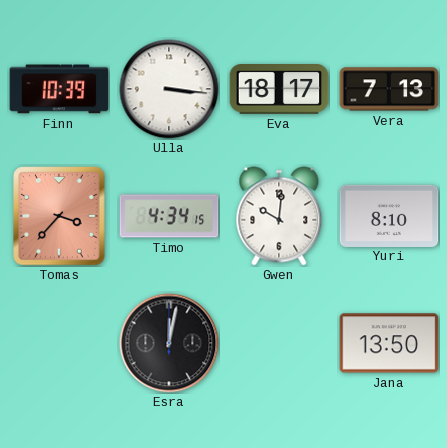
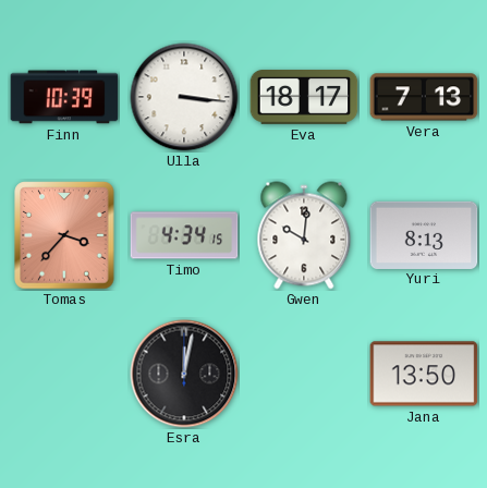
Yuri: 8:10 -> 8:13 (424, 234)
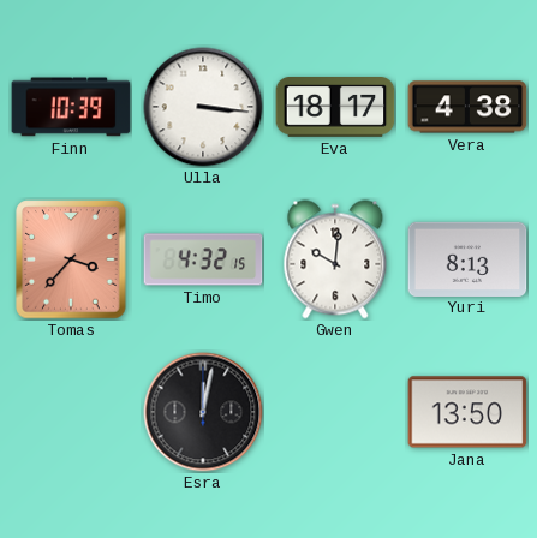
Vera: 7:13 -> 4:38 (467, 107)
Timo: 4:34 -> 4:32 (203, 259)
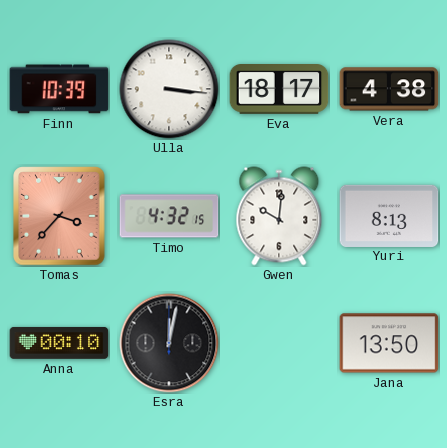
Anna: none -> 00:10 (59, 343)
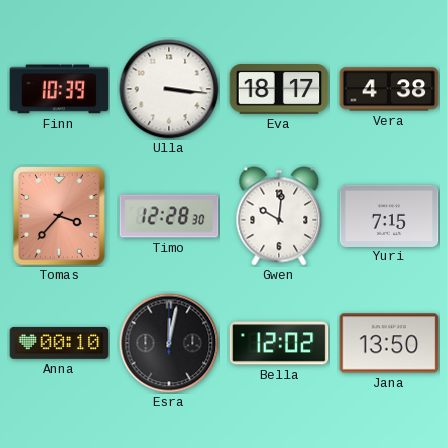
Timo: 4:32 -> 12:28 (169, 216)
Yuri: 8:13 -> 7:15 (389, 215)
Bella: none -> 12:02 (279, 343)
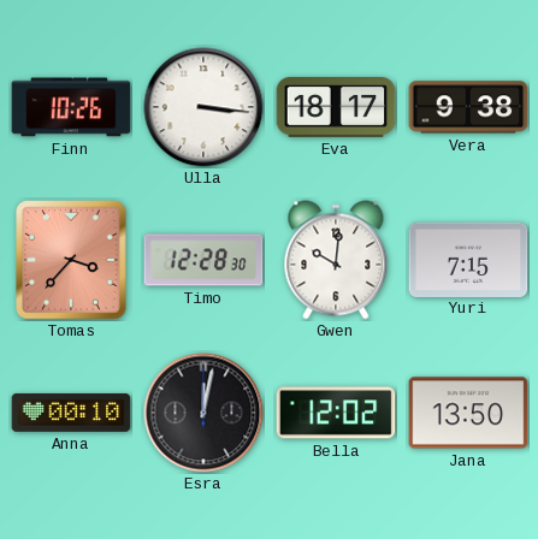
Finn: 10:39 -> 10:26 (71, 107)
Vera: 4:38 -> 9:38 (468, 107)
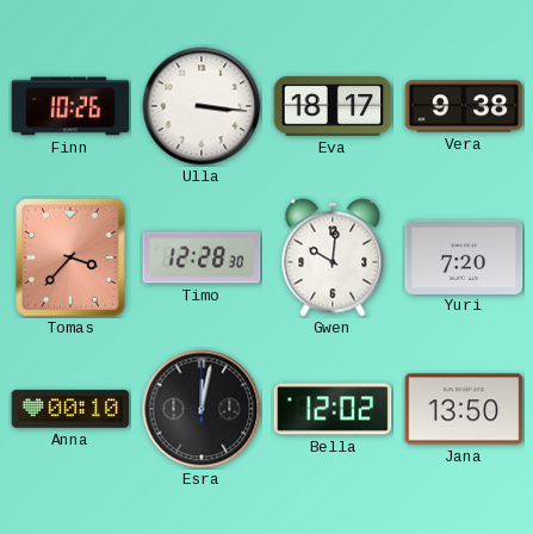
Yuri: 7:15 -> 7:20 (464, 256)
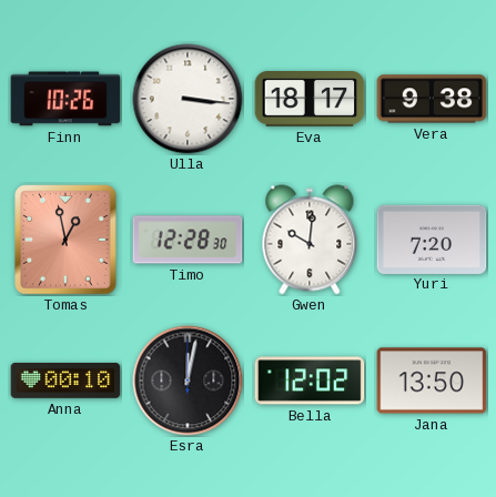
Tomas: 3:37 -> 12:58 (65, 240)
